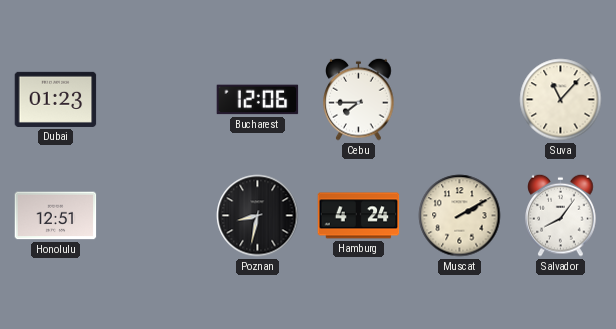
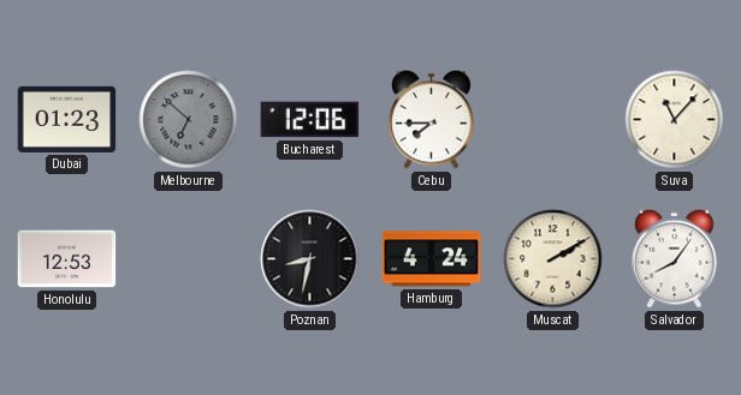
Melbourne: none -> 6:52 (189, 120)
Honolulu: 12:51 -> 12:53 (67, 259)
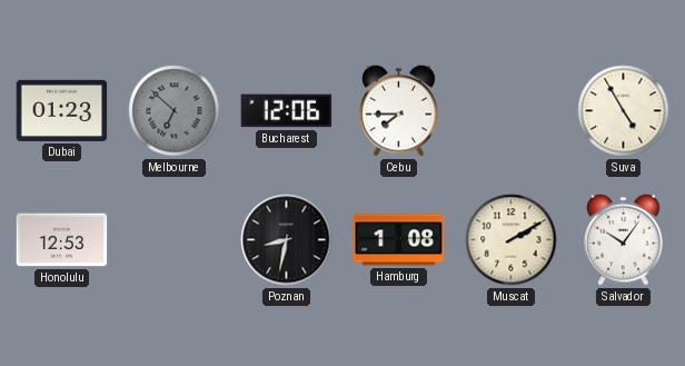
Suva: 11:07 -> 4:55 (624, 111)
Hamburg: 4:24 -> 1:08 (399, 240)
Salvador: 8:06 -> 10:06 (624, 239)
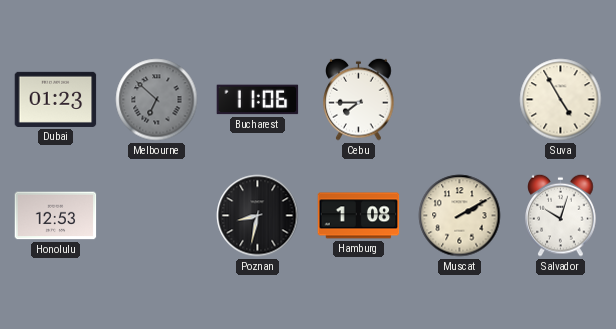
Bucharest: 12:06 -> 11:06 (258, 100)
Salvador: 10:06 -> 10:03 (561, 215)
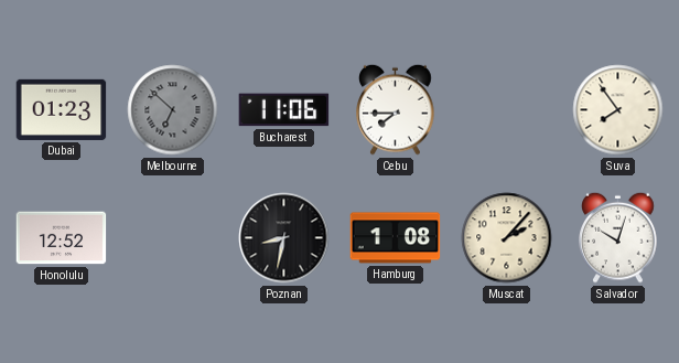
Suva: 4:55 -> 7:54 (618, 110)
Honolulu: 12:53 -> 12:52 (62, 238)
Muscat: 2:10 -> 2:07 (507, 238)
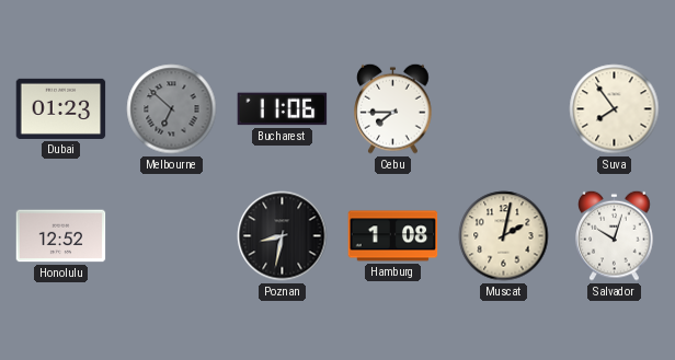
Muscat: 2:07 -> 2:02 (504, 236)
